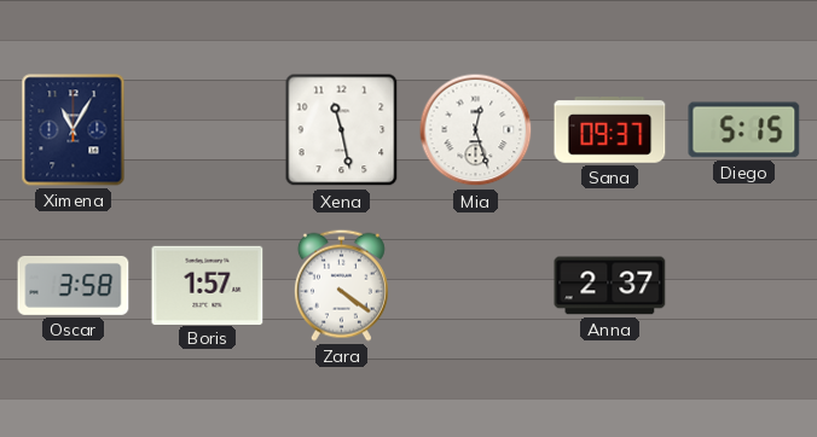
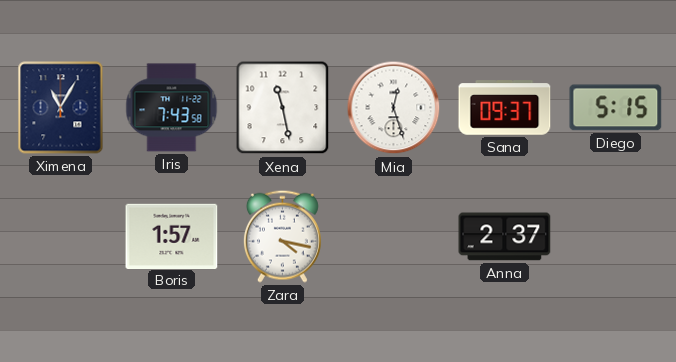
Iris: none -> 7:43 (172, 108)
Oscar: 3:58 -> none (74, 285)
Zara: 4:21 -> 4:17 (282, 236)
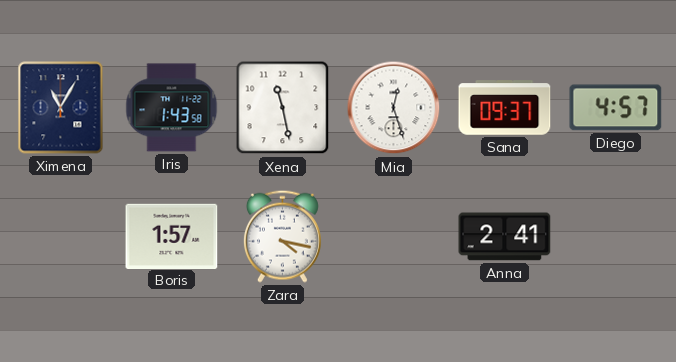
Iris: 7:43 -> 1:43 (172, 108)
Diego: 5:15 -> 4:57 (616, 108)
Anna: 2:37 -> 2:41 (505, 237)
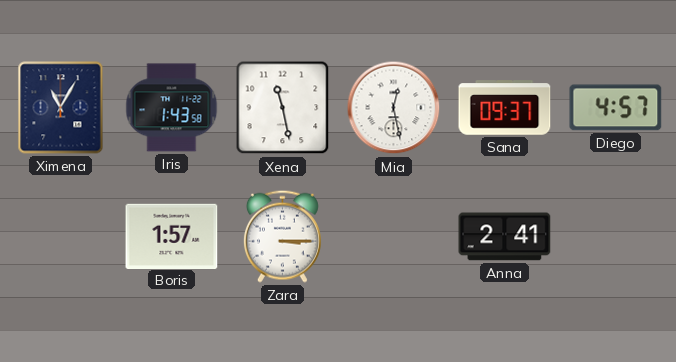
Mia: 12:27 -> 12:28 (394, 108)
Zara: 4:17 -> 3:15 (282, 236)
